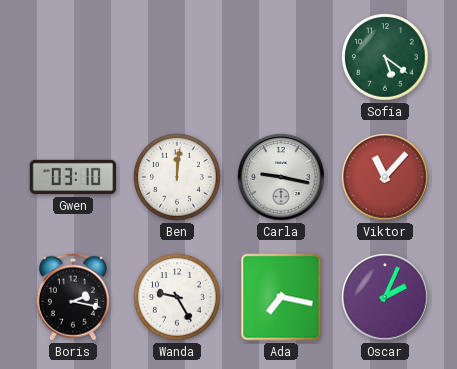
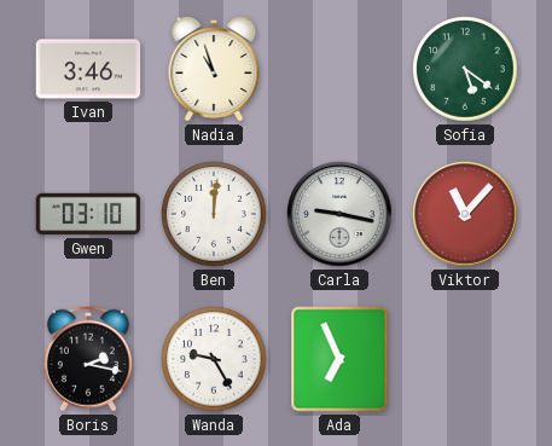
Ivan: none -> 3:46 (88, 69)
Nadia: none -> 10:57 (214, 69)
Ada: 7:17 -> 6:56 (339, 359)
Oscar: 2:04 -> none (385, 297)
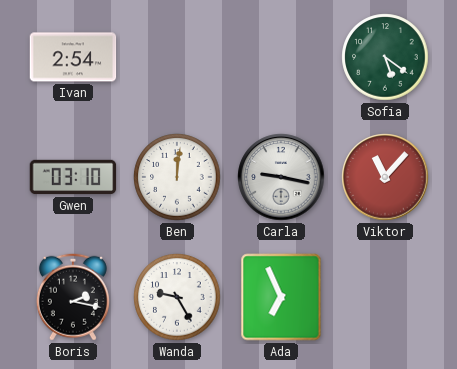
Ivan: 3:46 -> 2:54 (73, 57)
Nadia: 10:57 -> none (214, 69)
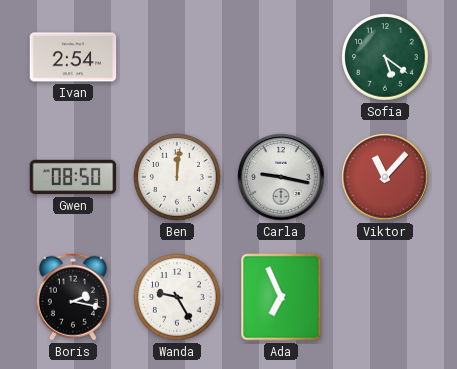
Gwen: 03:10 -> 08:50 (73, 177)
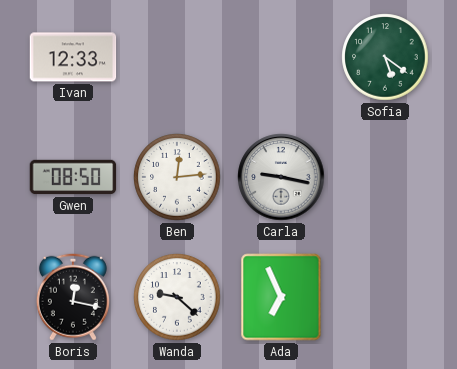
Ivan: 2:54 -> 12:33 (73, 57)
Ben: 12:01 -> 12:14 (177, 177)
Viktor: 11:07 -> none (385, 177)
Boris: 2:17 -> 12:17 (73, 297)
Wanda: 9:25 -> 9:22 (177, 297)
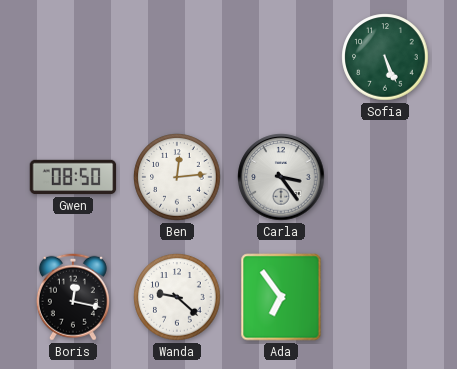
Ivan: 12:33 -> none (73, 57)
Sofia: 5:21 -> 5:26 (385, 57)
Carla: 9:17 -> 3:24 (281, 177)
Ada: 6:56 -> 6:54 (281, 297)
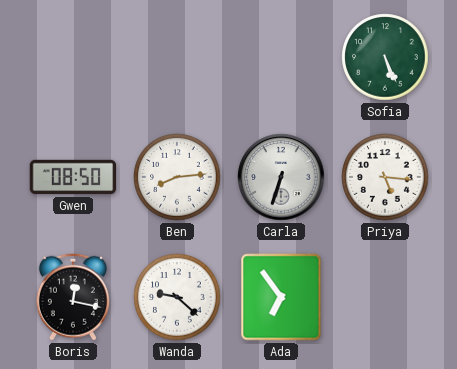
Ben: 12:14 -> 8:14 (177, 177)
Carla: 3:24 -> 6:33 (281, 177)
Priya: none -> 5:16 (385, 177)
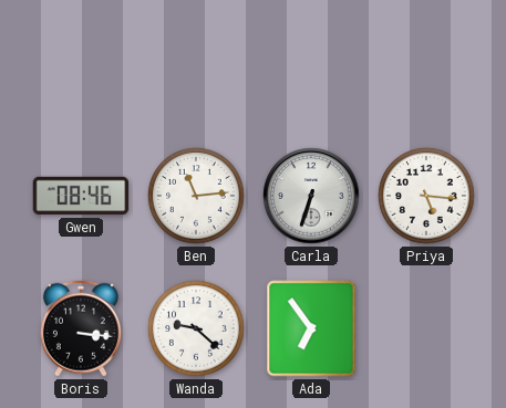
Sofia: 5:26 -> none (385, 57)
Gwen: 08:50 -> 08:46 (81, 196)
Ben: 8:14 -> 11:14 (196, 196)
Boris: 12:17 -> 3:16 (81, 328)
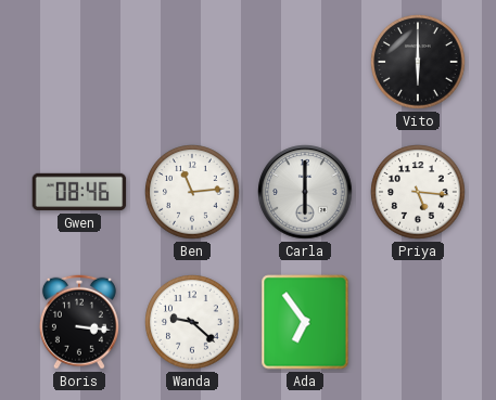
Vito: none -> 6:00 (418, 62)
Carla: 6:33 -> 6:00 (305, 192)
